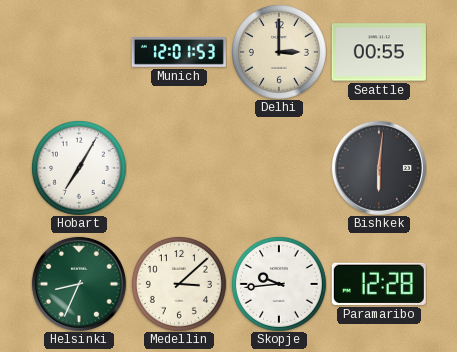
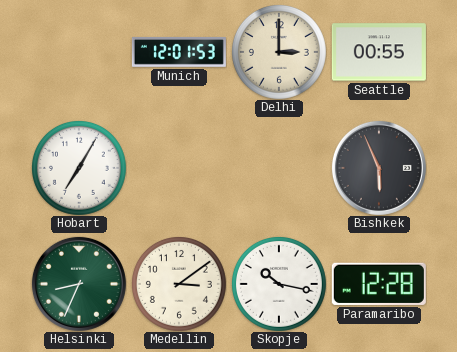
Bishkek: 6:01 -> 5:56 (379, 168)
Medellin: 3:08 -> 3:09 (179, 284)
Skopje: 9:44 -> 10:17 (279, 284)
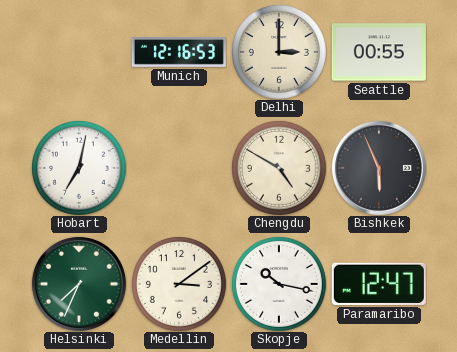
Munich: 12:01 -> 12:16 (179, 52)
Hobart: 7:05 -> 7:02 (79, 168)
Chengdu: none -> 4:50 (279, 168)
Helsinki: 8:34 -> 7:34 (79, 284)
Paramaribo: 12:28 -> 12:47 (379, 284)
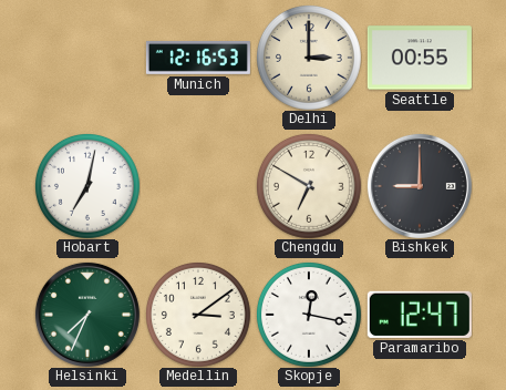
Chengdu: 4:50 -> 6:50 (309, 186)
Bishkek: 5:56 -> 9:00 (420, 186)
Skopje: 10:17 -> 12:17 (309, 315)
